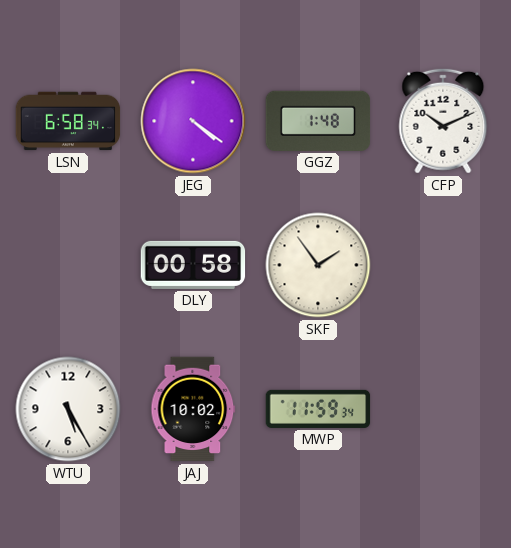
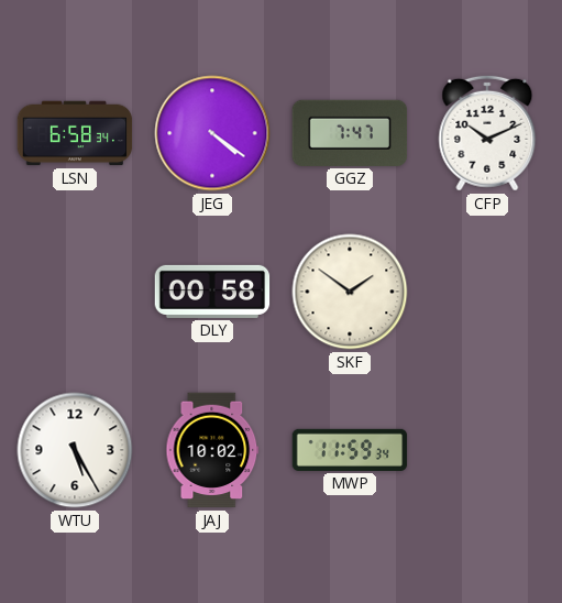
GGZ: 1:48 -> 7:47 (350, 133)
SKF: 1:54 -> 1:51 (350, 292)
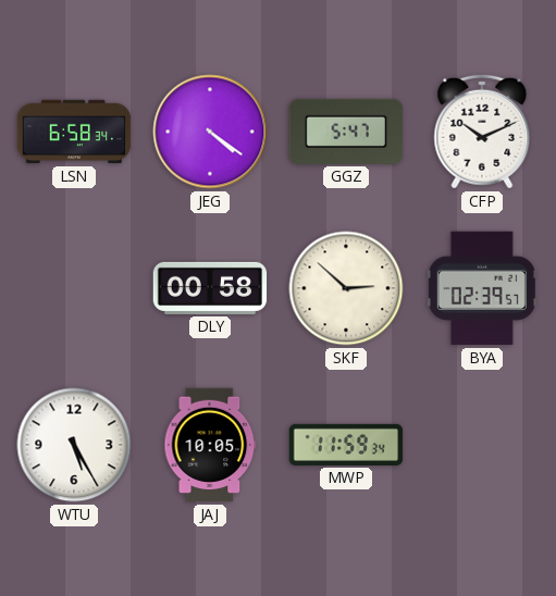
GGZ: 7:47 -> 5:47 (346, 132)
SKF: 1:51 -> 2:52 (346, 288)
BYA: none -> 02:39 (482, 288)
JAJ: 10:02 -> 10:05 (210, 445)
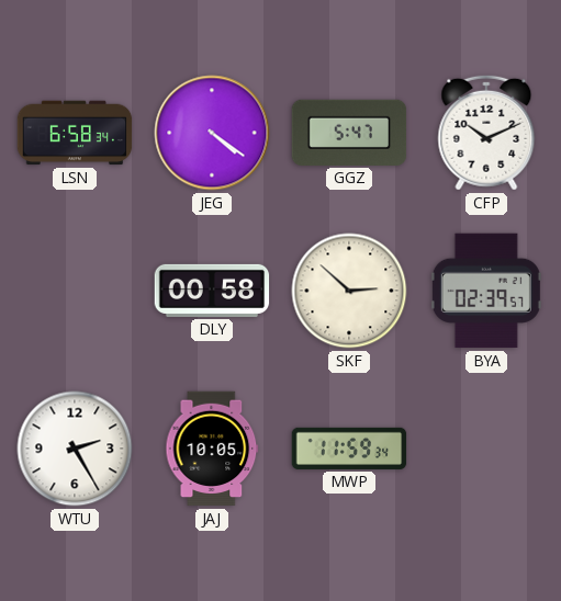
WTU: 5:25 -> 2:25 (75, 449)
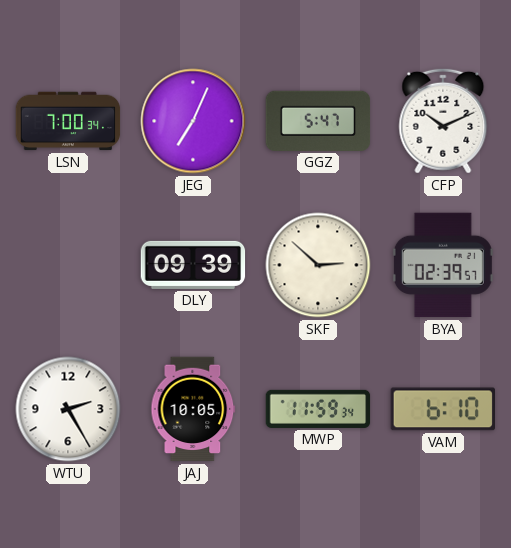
LSN: 6:58 -> 7:00 (68, 121)
JEG: 4:21 -> 7:04 (193, 121)
DLY: 00:58 -> 09:39 (193, 265)
VAM: none -> 6:10 (442, 409)
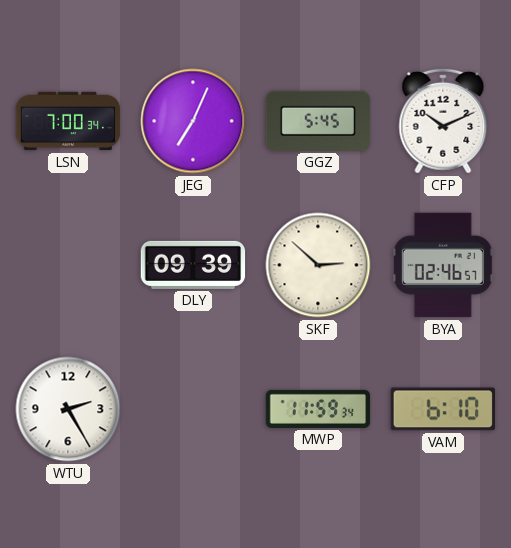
GGZ: 5:47 -> 5:45 (318, 121)
BYA: 02:39 -> 02:46 (443, 265)
JAJ: 10:05 -> none (193, 409)
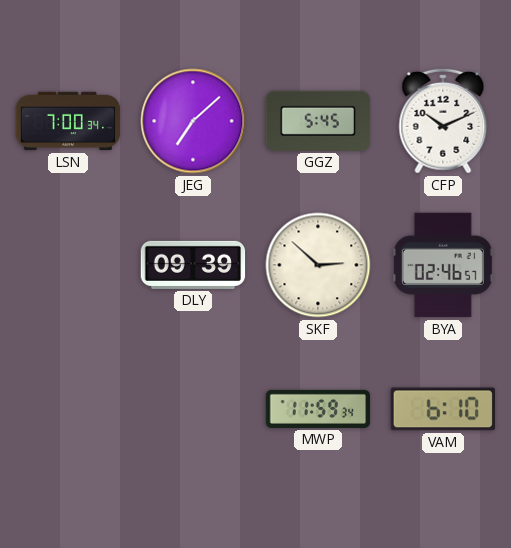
JEG: 7:04 -> 7:08 (193, 121)
WTU: 2:25 -> none (68, 409)
